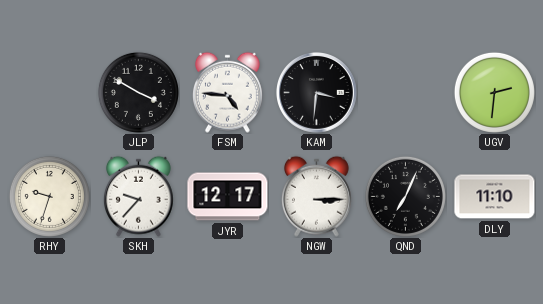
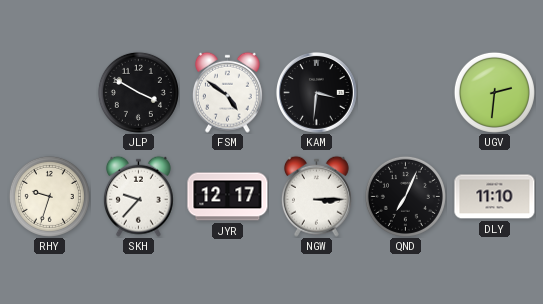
FSM: 4:46 -> 4:51 (227, 92)
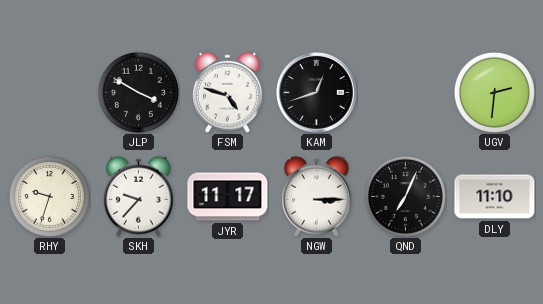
FSM: 4:51 -> 4:48 (227, 92)
KAM: 3:31 -> 12:42 (317, 93)
JYR: 12:17 -> 11:17 (228, 197)
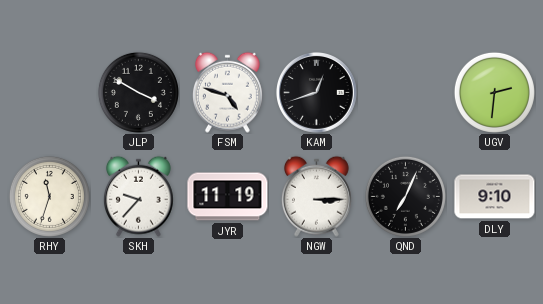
RHY: 9:33 -> 11:33 (49, 196)
JYR: 11:17 -> 11:19 (228, 197)
DLY: 11:10 -> 9:10 (495, 197)
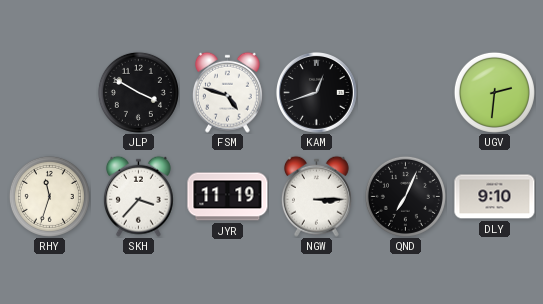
SKH: 9:37 -> 3:37 (138, 196)
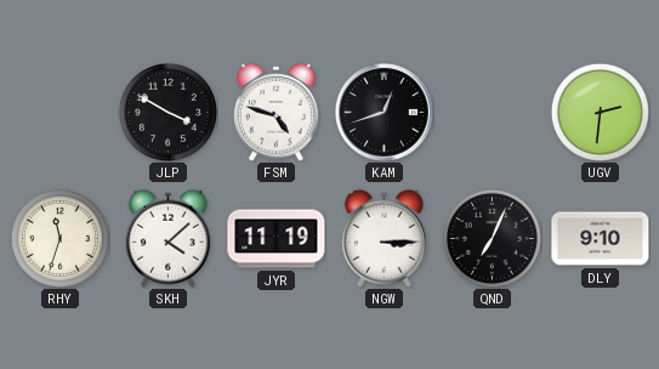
SKH: 3:37 -> 4:08 (167, 238)
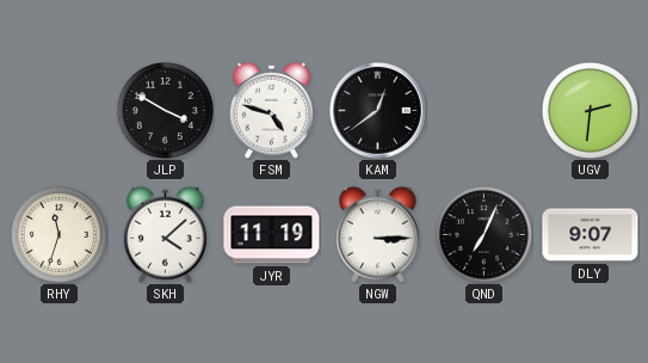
KAM: 12:42 -> 12:39 (378, 111)
DLY: 9:10 -> 9:07 (591, 235)
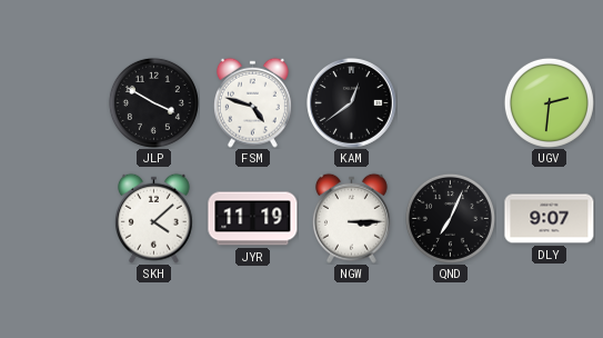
RHY: 11:33 -> none (58, 234)
